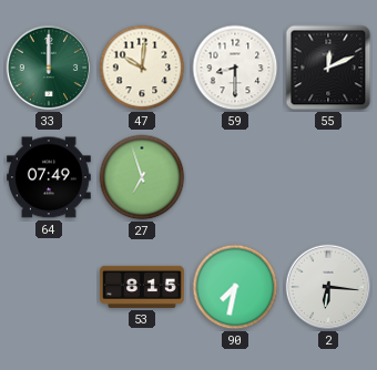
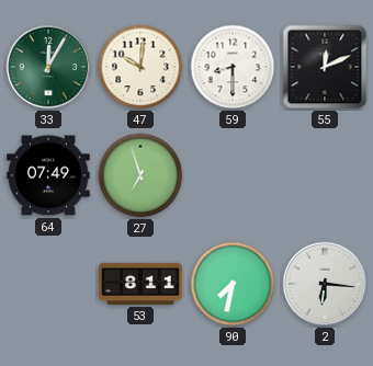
33: 12:00 -> 12:05 (48, 67)
53: 8:15 -> 8:11 (142, 284)
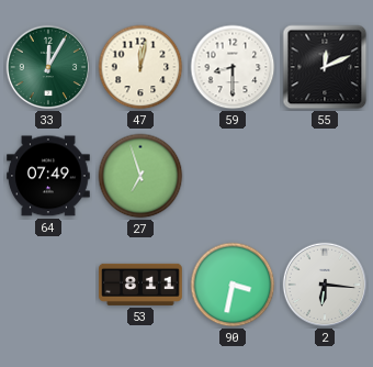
47: 10:01 -> 12:02 (140, 67)
90: 7:32 -> 3:32 (233, 285)
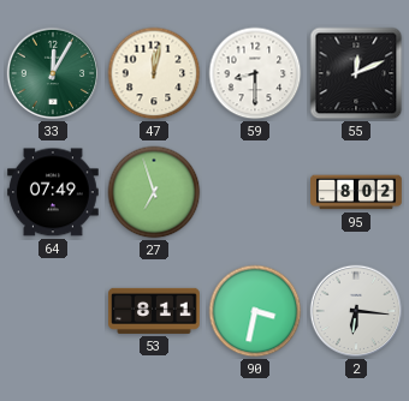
95: none -> 8:02 (356, 192)
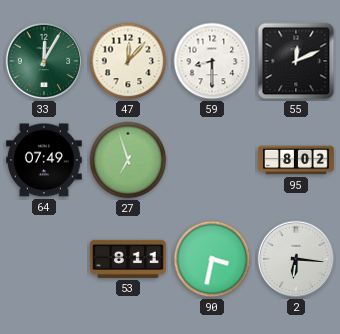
47: 12:02 -> 12:07 (128, 61)
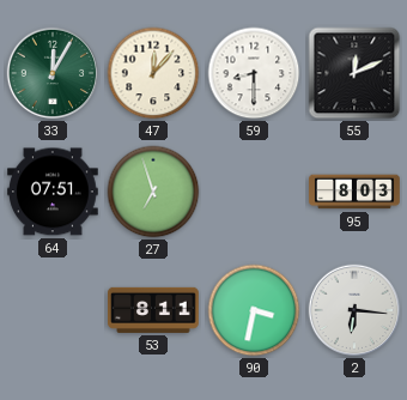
64: 07:49 -> 07:51 (54, 192)
95: 8:02 -> 8:03 (354, 192)
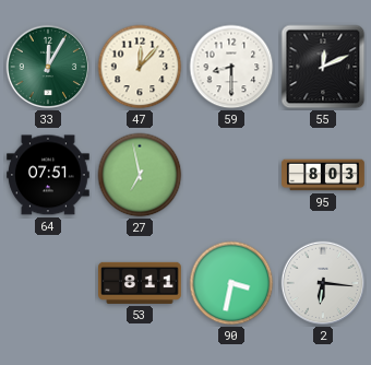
27: 6:57 -> 6:58 (140, 175)
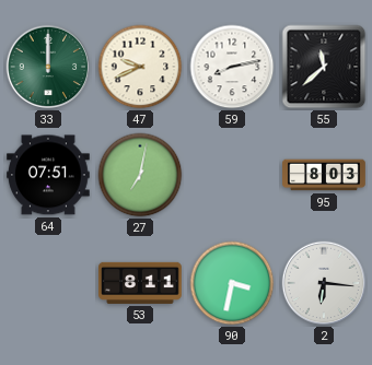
33: 12:05 -> 12:00 (48, 67)
47: 12:07 -> 9:41 (140, 67)
59: 8:30 -> 8:13 (232, 67)
55: 12:11 -> 11:38 (324, 67)
27: 6:58 -> 7:02 (140, 175)
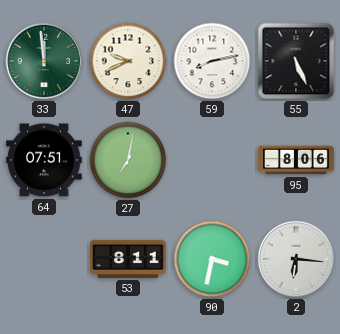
33: 12:00 -> 11:59 (44, 61)
55: 11:38 -> 5:26 (296, 61)
95: 8:03 -> 8:06 (296, 160)
